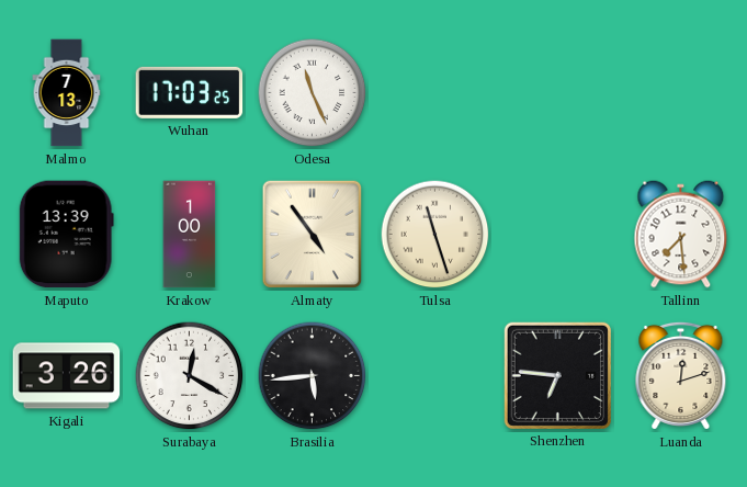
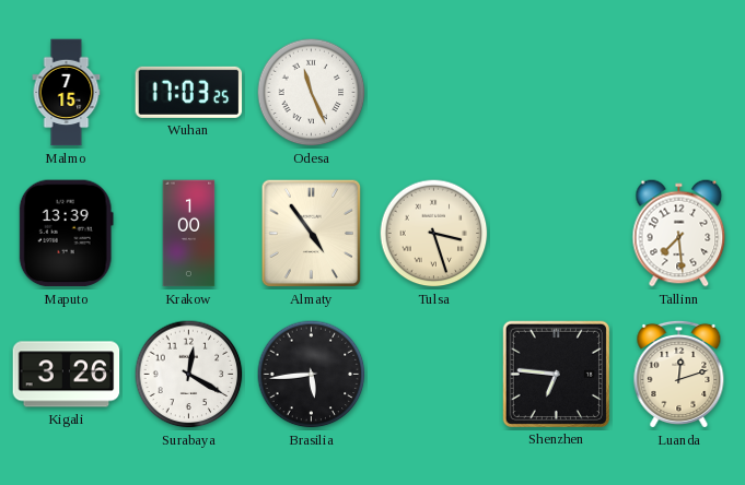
Malmo: 7:13 -> 7:15 (67, 93)
Tulsa: 11:27 -> 3:27 (434, 234)
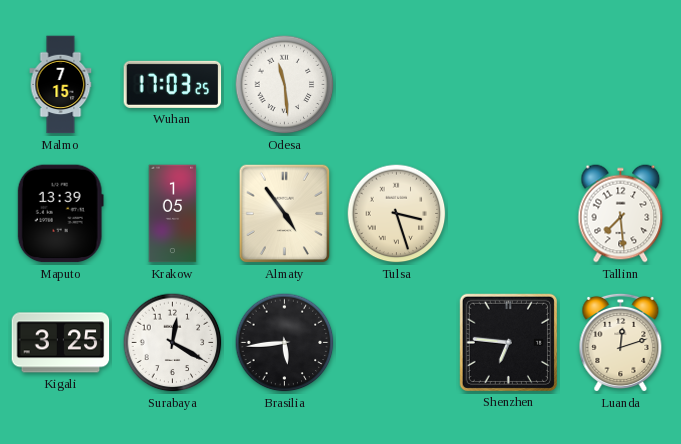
Odesa: 11:26 -> 11:29 (285, 85)
Krakow: 1:00 -> 1:05 (173, 214)
Kigali: 3:26 -> 3:25 (61, 343)
